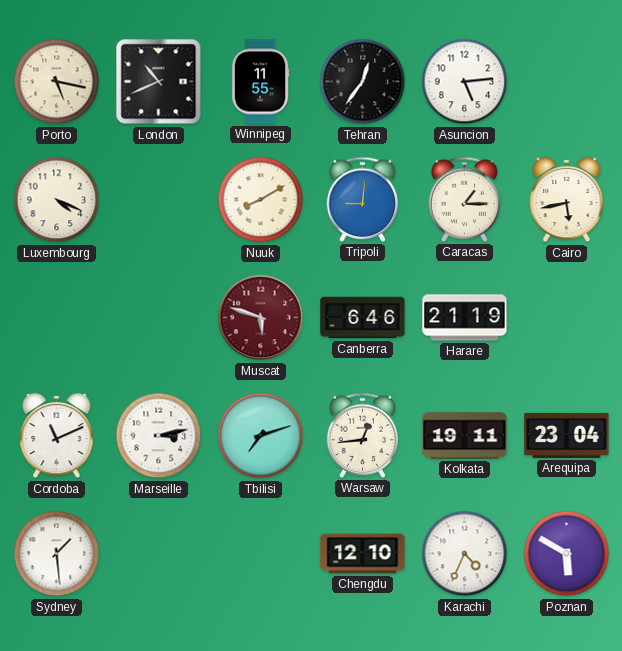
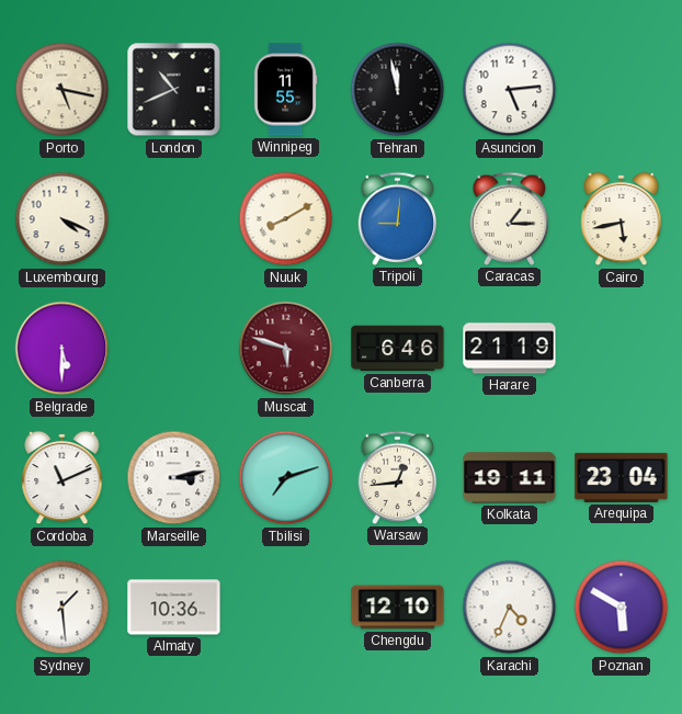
Tehran: 12:36 -> 11:58 (398, 90)
Belgrade: none -> 5:30 (62, 349)
Almaty: none -> 10:36 (174, 608)
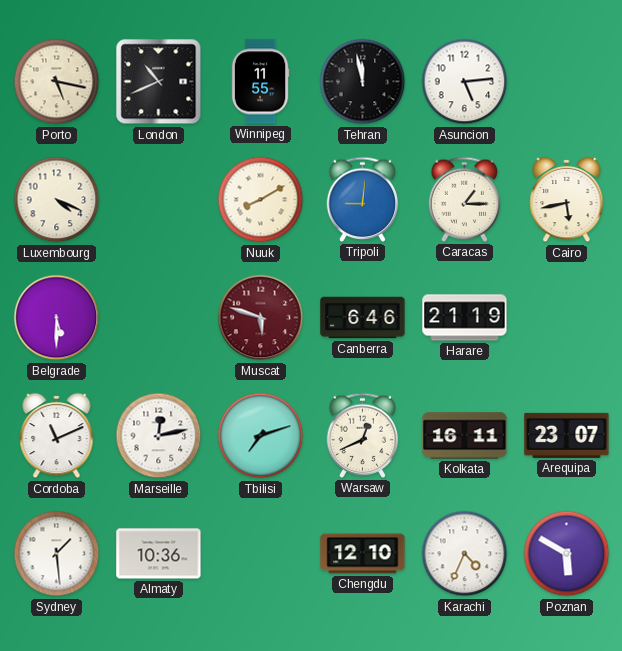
Marseille: 3:13 -> 12:13 (159, 436)
Warsaw: 12:44 -> 12:41 (363, 435)
Kolkata: 19:11 -> 16:11 (465, 436)
Arequipa: 23:04 -> 23:07 (567, 435)
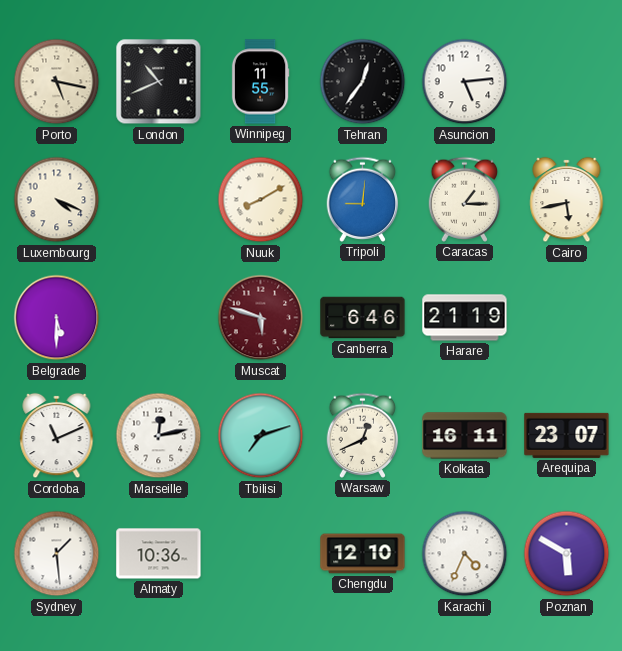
Tehran: 11:58 -> 12:36 (363, 82)
